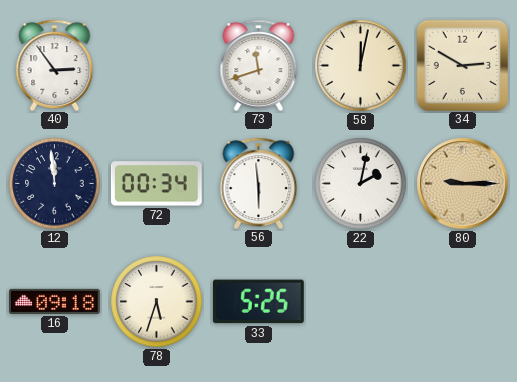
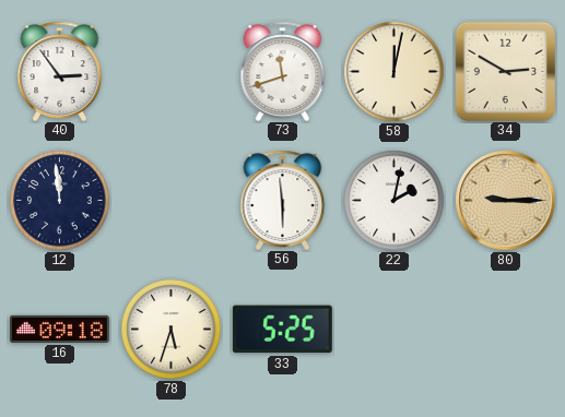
72: 00:34 -> none (156, 184)
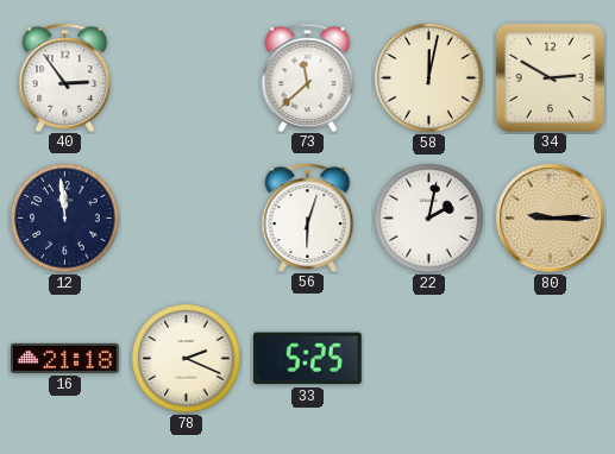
73: 11:42 -> 11:38 (308, 77)
56: 5:59 -> 6:03 (308, 217)
16: 09:18 -> 21:18 (64, 358)
78: 5:33 -> 2:19 (187, 359)
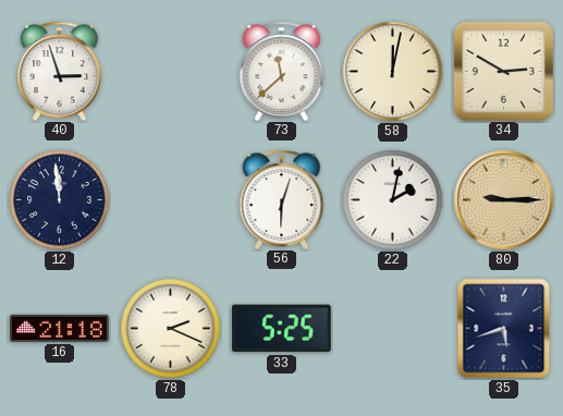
40: 2:54 -> 2:57 (60, 71)
35: none -> 5:42 (504, 329)
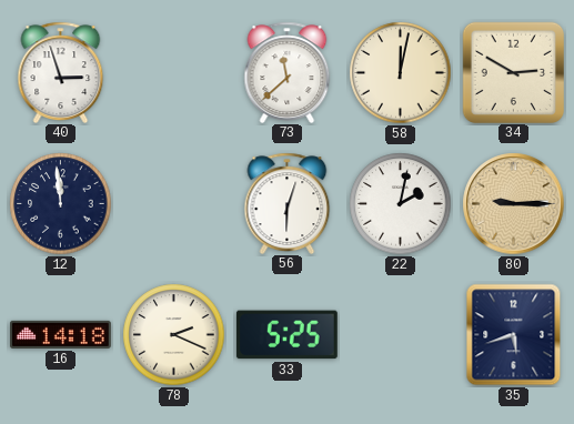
16: 21:18 -> 14:18 (60, 334)
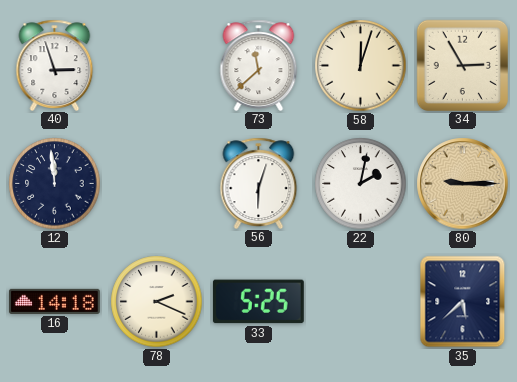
58: 12:02 -> 12:03 (361, 66)
34: 2:50 -> 2:55 (462, 65)
35: 5:42 -> 5:38 (463, 302)
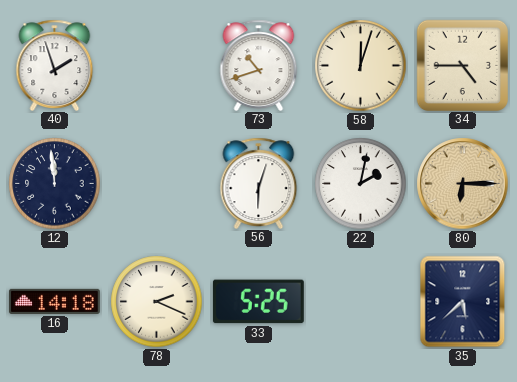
40: 2:57 -> 1:57 (55, 65)
73: 11:38 -> 10:42 (259, 65)
34: 2:55 -> 4:45 (462, 65)
80: 9:15 -> 6:15 (463, 184)
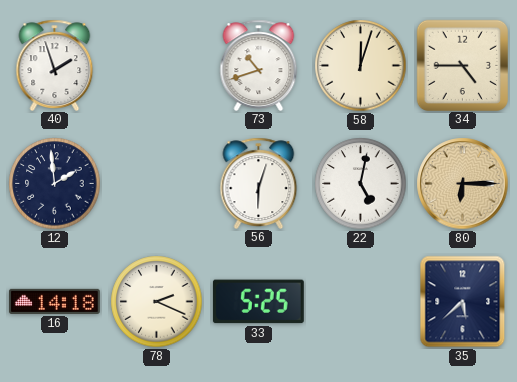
12: 11:59 -> 1:59 (55, 184)
22: 2:02 -> 5:02 (361, 184)
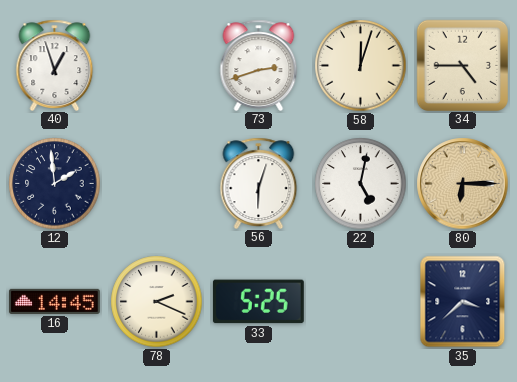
40: 1:57 -> 12:57 (55, 65)
73: 10:42 -> 2:42 (259, 65)
16: 14:18 -> 14:45 (54, 301)
35: 5:38 -> 3:38 (463, 302)
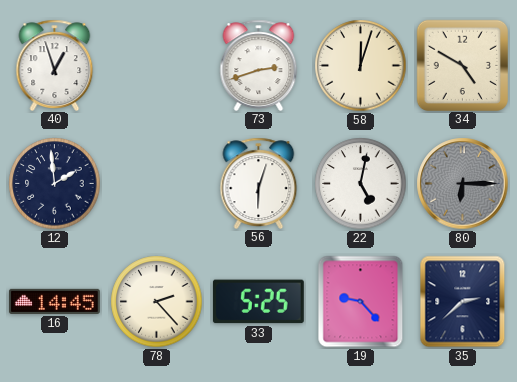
34: 4:45 -> 4:50 (462, 65)
80 dial: champagne -> grey (463, 184)
78: 2:19 -> 2:23 (157, 302)
19: none -> 9:23 (361, 302)
35: 3:38 -> 2:38 (463, 302)
